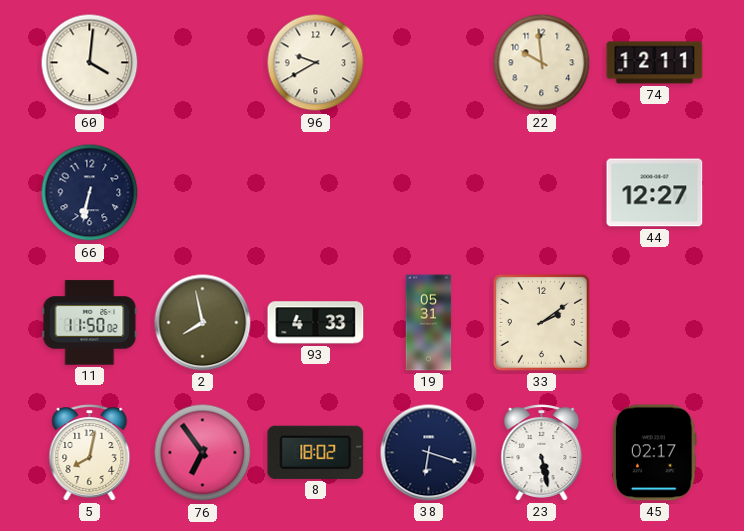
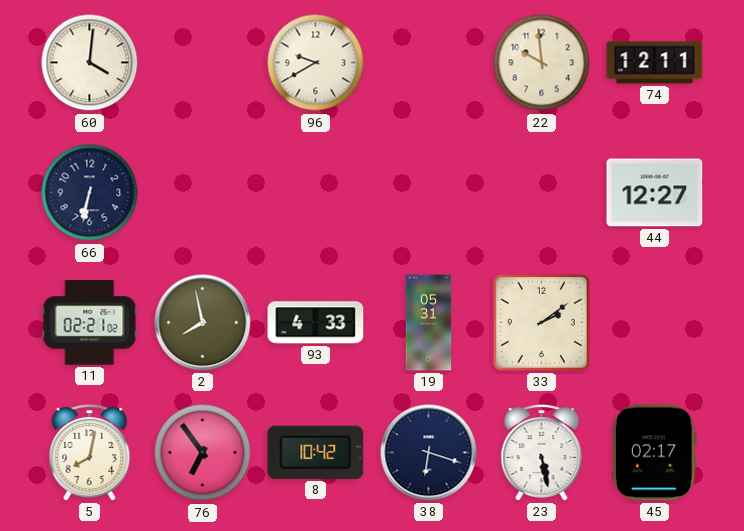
11: 11:50 -> 02:21 (90, 323)
8: 18:02 -> 10:42 (316, 452)
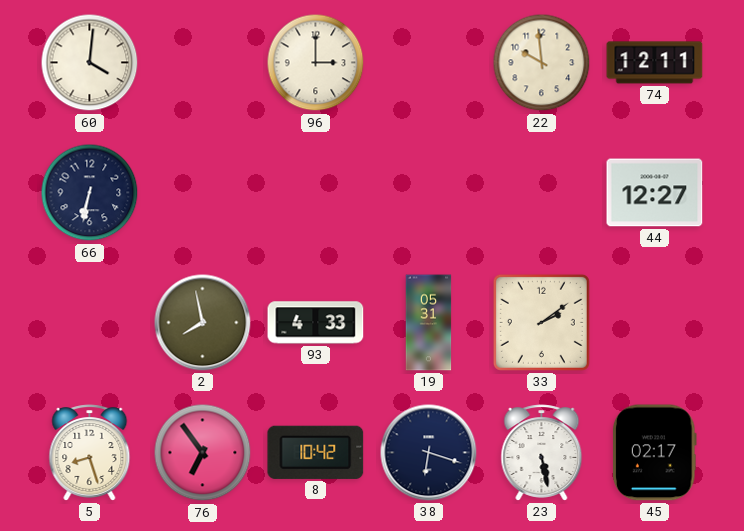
96: 9:40 -> 3:00 (316, 63)
11: 02:21 -> none (90, 323)
5: 8:02 -> 8:27 (90, 453)
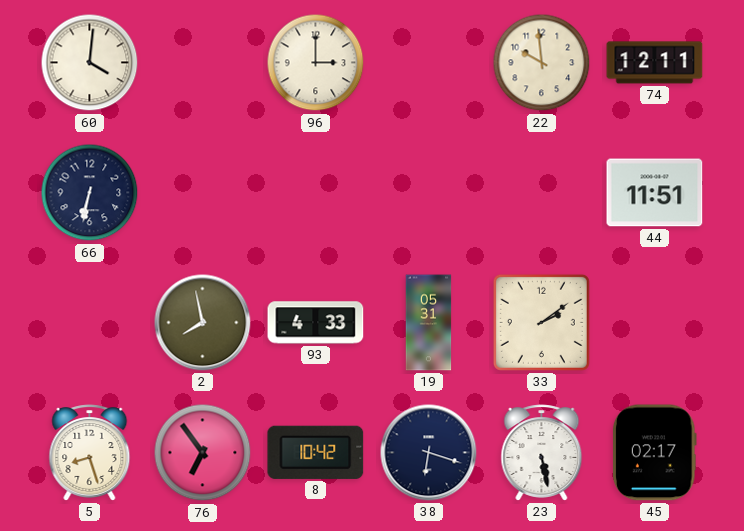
44: 12:27 -> 11:51 (655, 193)
